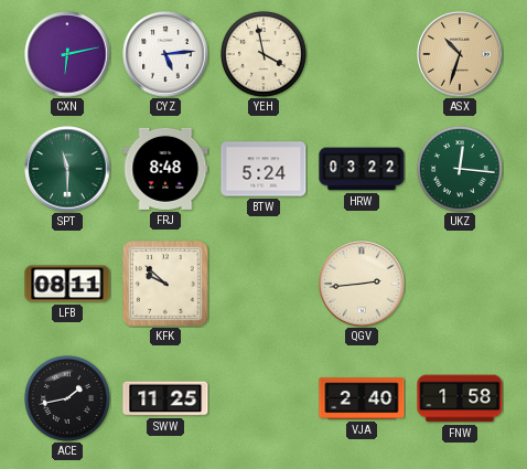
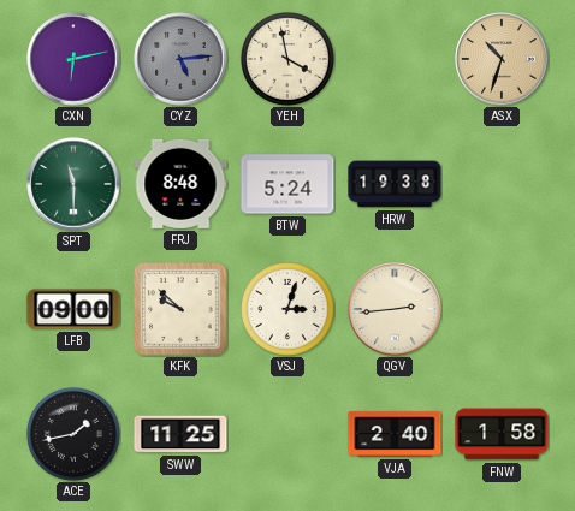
CYZ dial: white -> grey (180, 59)
HRW: 03:22 -> 19:38 (395, 184)
UKZ: 12:16 -> none (461, 170)
LFB: 08:11 -> 09:00 (73, 309)
VSJ: none -> 3:03 (289, 310)
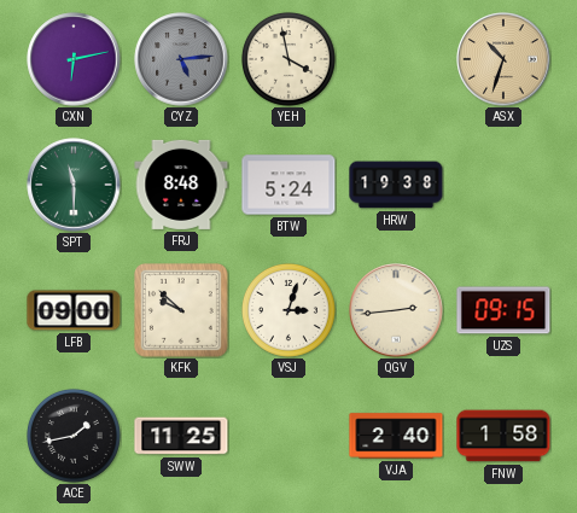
UZS: none -> 09:15 (503, 310)
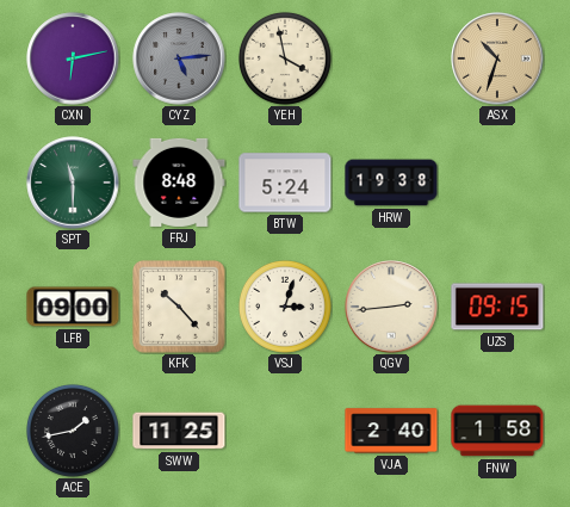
KFK: 9:52 -> 10:23 (179, 307)
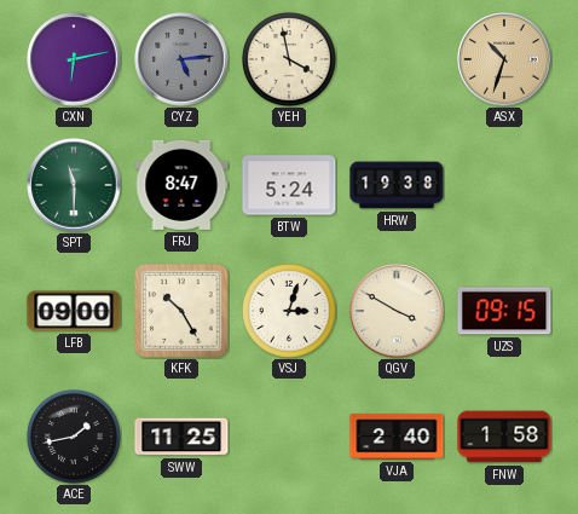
FRJ: 8:48 -> 8:47 (181, 185)
KFK: 10:23 -> 10:25 (181, 311)
QGV: 2:44 -> 3:50 (397, 311)
